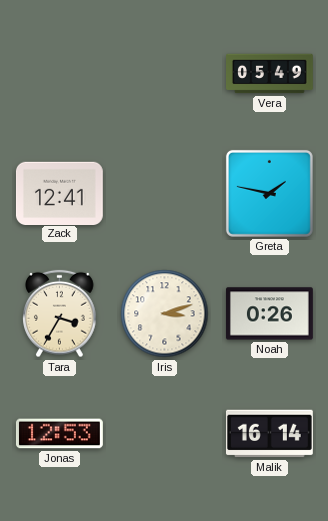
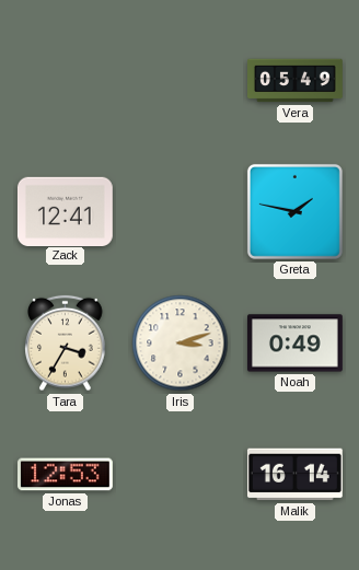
Noah: 0:26 -> 0:49 (294, 344)
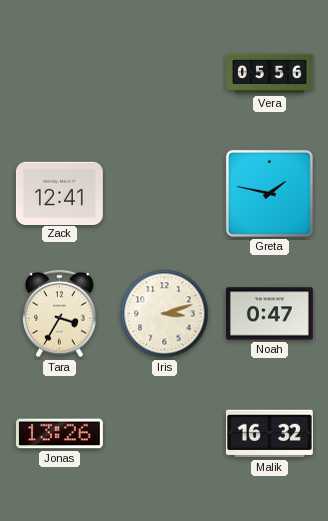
Vera: 05:49 -> 05:56 (270, 74)
Noah: 0:49 -> 0:47 (269, 314)
Jonas: 12:53 -> 13:26 (59, 434)
Malik: 16:14 -> 16:32 (269, 434)
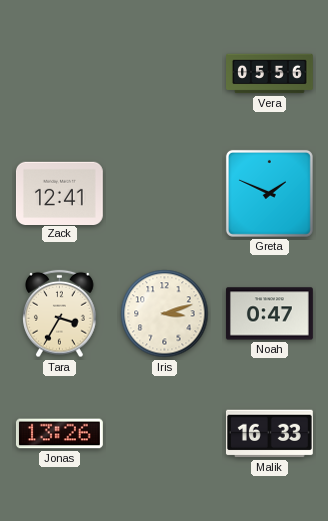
Greta: 1:47 -> 1:49 (269, 193)
Malik: 16:32 -> 16:33 (269, 434)
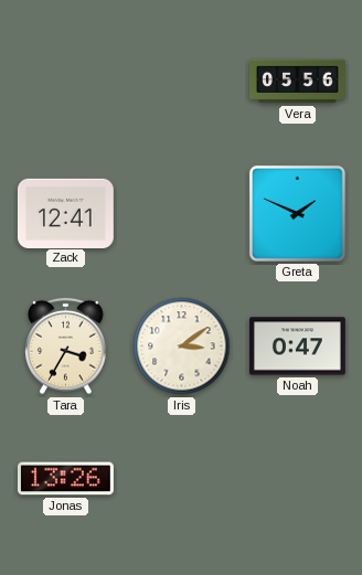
Iris: 3:12 -> 3:09 (182, 347)
Malik: 16:33 -> none (269, 434)
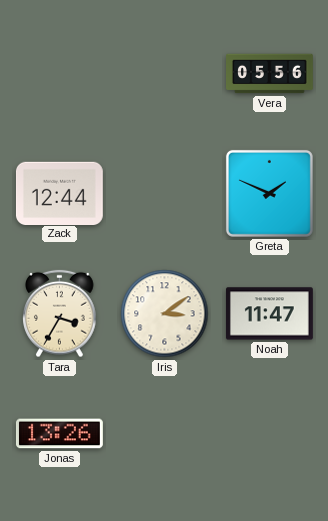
Zack: 12:41 -> 12:44 (59, 193)
Noah: 0:47 -> 11:47 (269, 314)
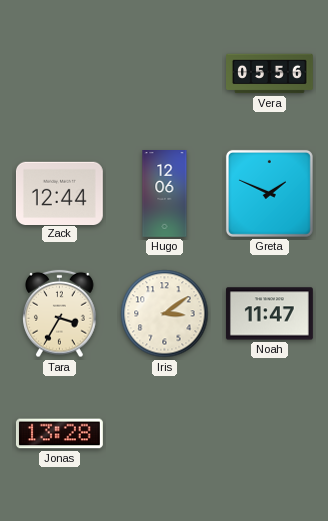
Hugo: none -> 12:06 (165, 194)
Jonas: 13:26 -> 13:28 (59, 434)
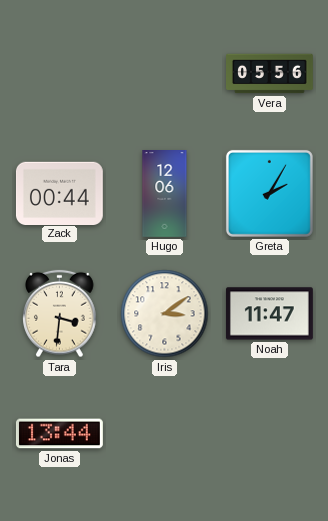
Zack: 12:44 -> 00:44 (59, 193)
Greta: 1:49 -> 2:05 (269, 193)
Tara: 3:35 -> 3:31 (60, 314)
Jonas: 13:28 -> 13:44 (59, 434)
